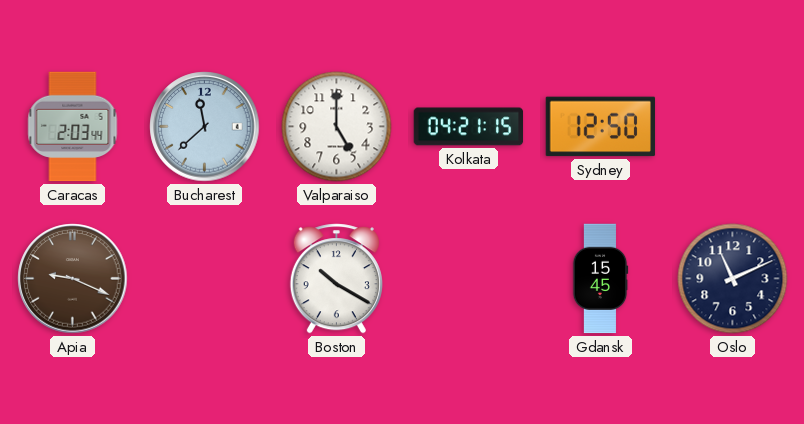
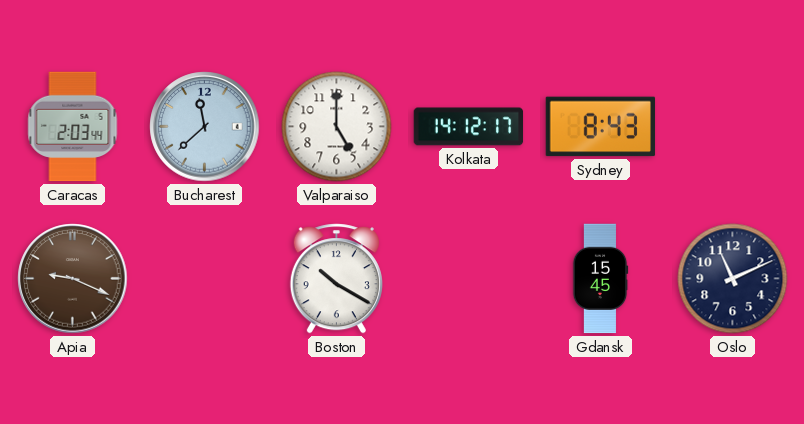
Kolkata: 04:21 -> 14:12 (469, 127)
Sydney: 12:50 -> 8:43 (601, 127)
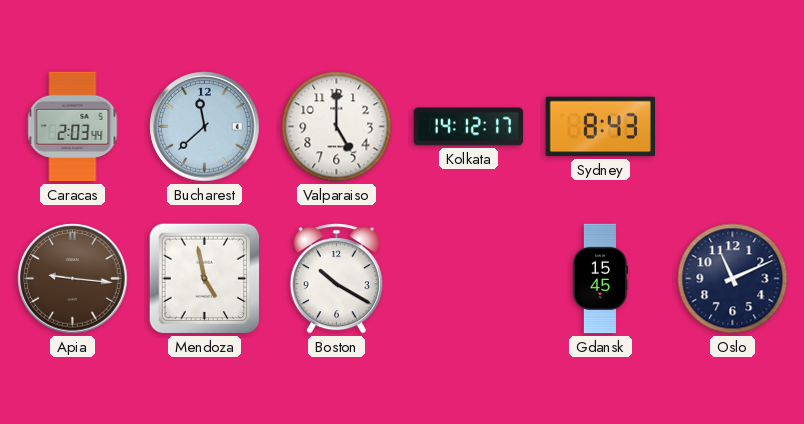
Apia: 9:19 -> 9:16 (73, 279)
Mendoza: none -> 4:58 (205, 279)
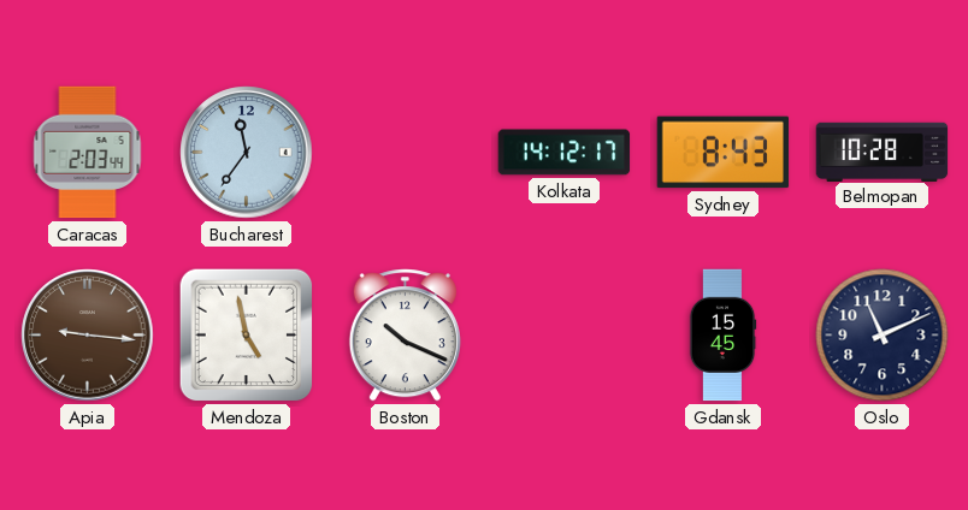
Bucharest: 11:38 -> 11:36 (247, 153)
Valparaiso: 5:00 -> none (337, 127)
Belmopan: none -> 10:28 (883, 152)
Boston: 10:20 -> 10:19 (405, 336)
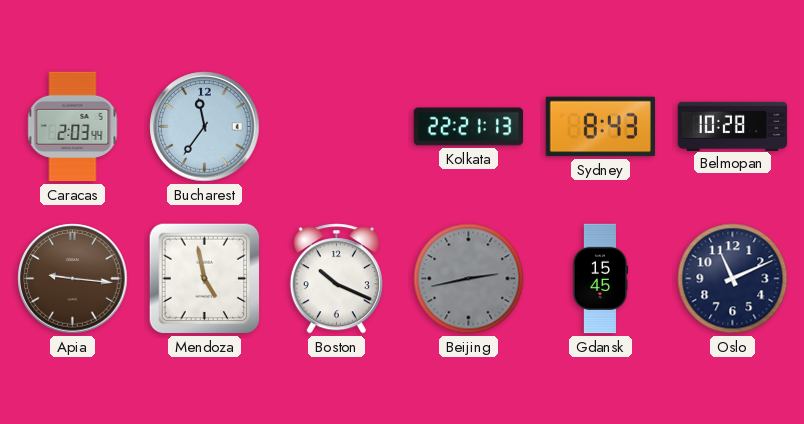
Kolkata: 14:12 -> 22:21 (469, 127)
Beijing: none -> 2:43 (469, 279)
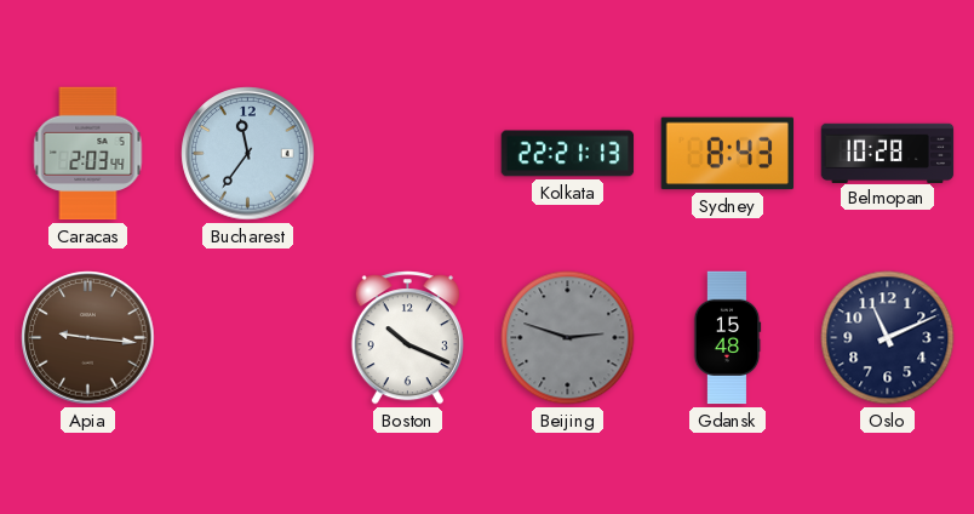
Mendoza: 4:58 -> none (205, 279)
Beijing: 2:43 -> 2:48 (568, 338)
Gdansk: 15:45 -> 15:48 (727, 338)
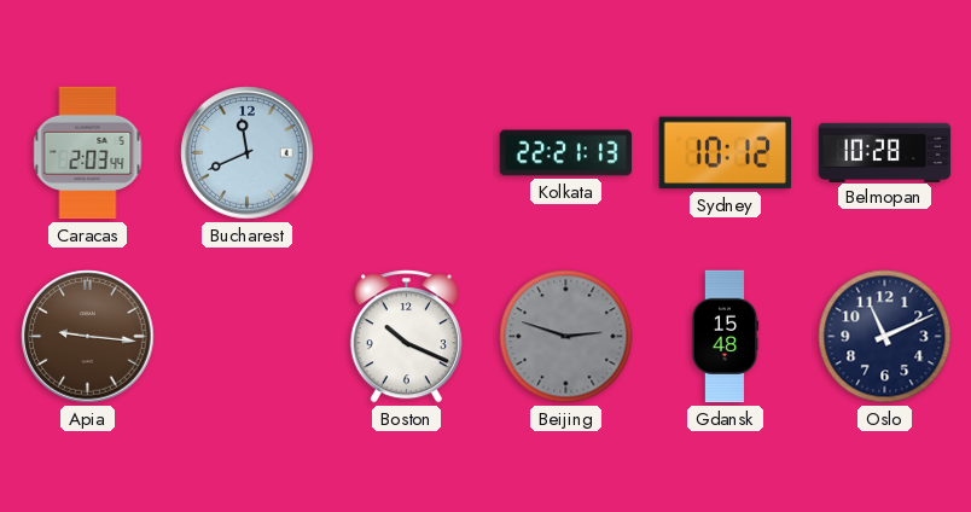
Bucharest: 11:36 -> 11:41 (248, 153)
Sydney: 8:43 -> 10:12 (726, 153)
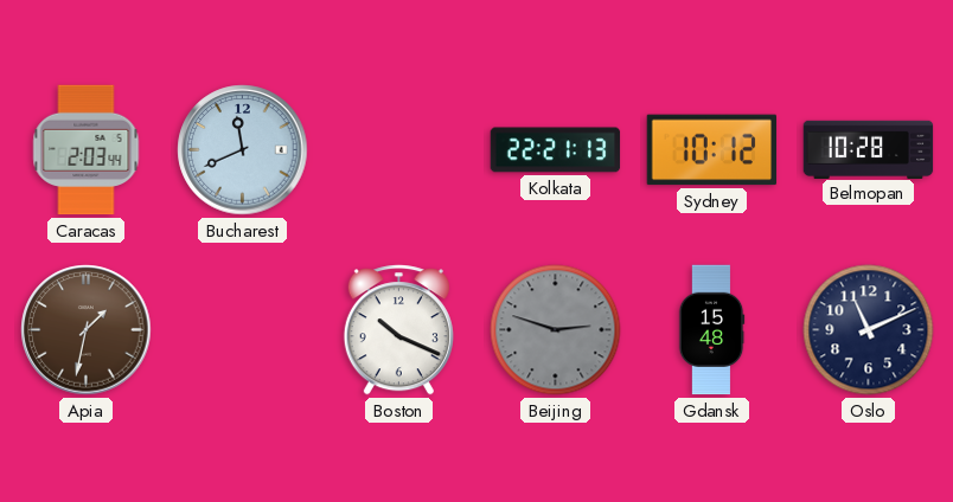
Apia: 9:16 -> 1:32 (87, 330)
